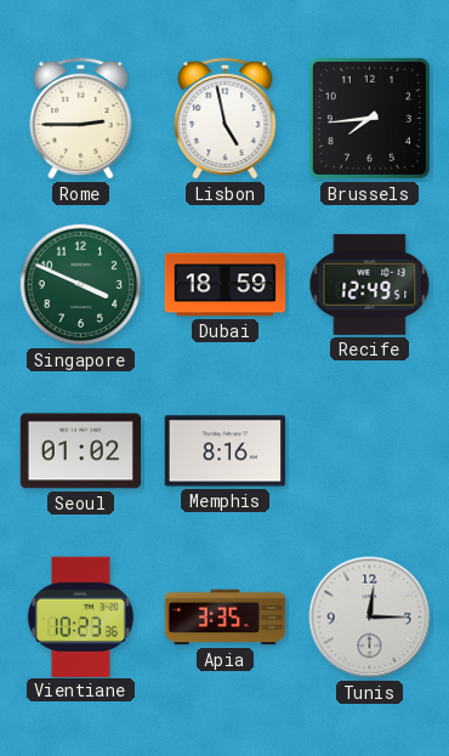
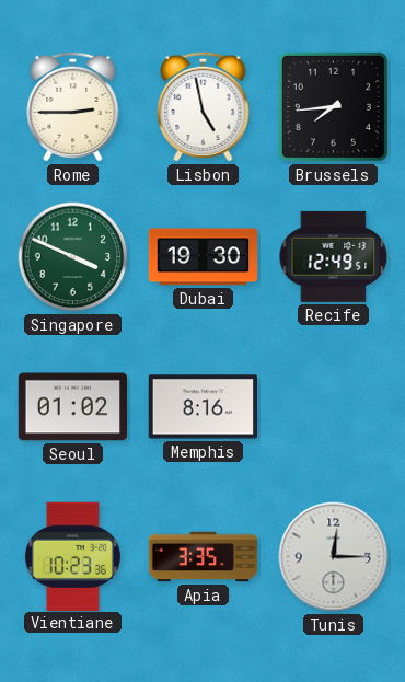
Dubai: 18:59 -> 19:30 (204, 257)
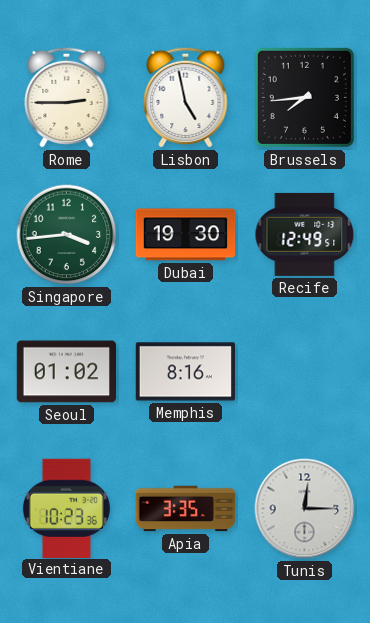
Singapore: 3:49 -> 3:44 (67, 235)
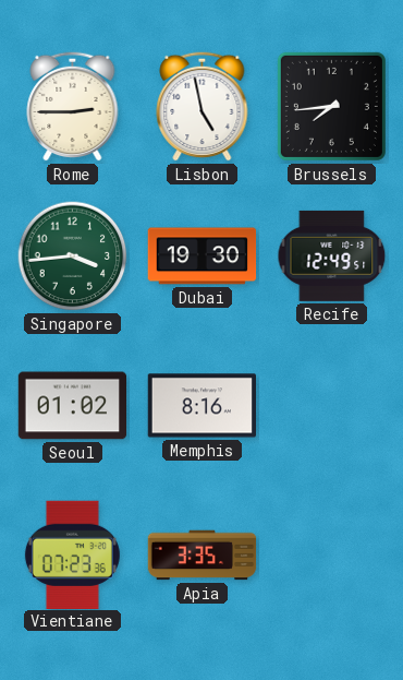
Vientiane: 10:23 -> 07:23 (72, 554)
Tunis: 12:15 -> none (305, 509)
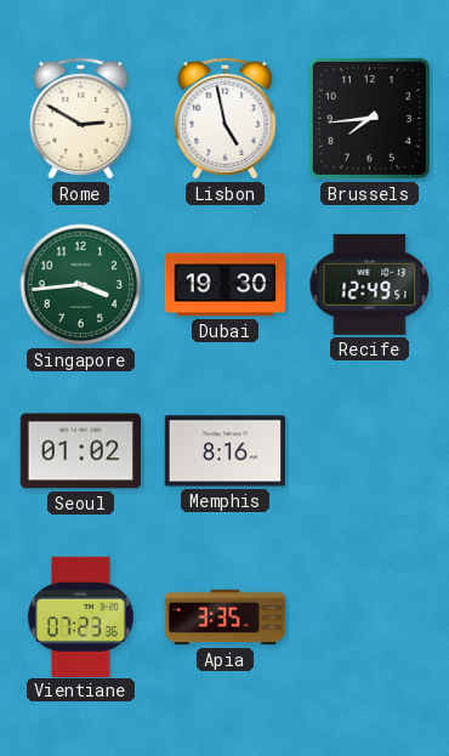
Rome: 2:45 -> 2:50 (81, 118)
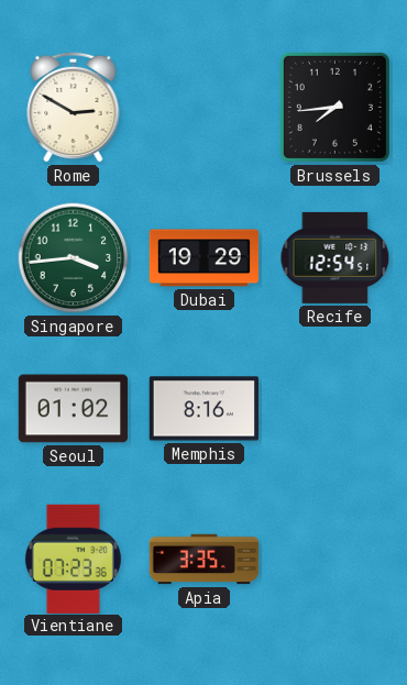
Lisbon: 4:58 -> none (226, 118)
Dubai: 19:30 -> 19:29 (205, 258)
Recife: 12:49 -> 12:54 (335, 257)
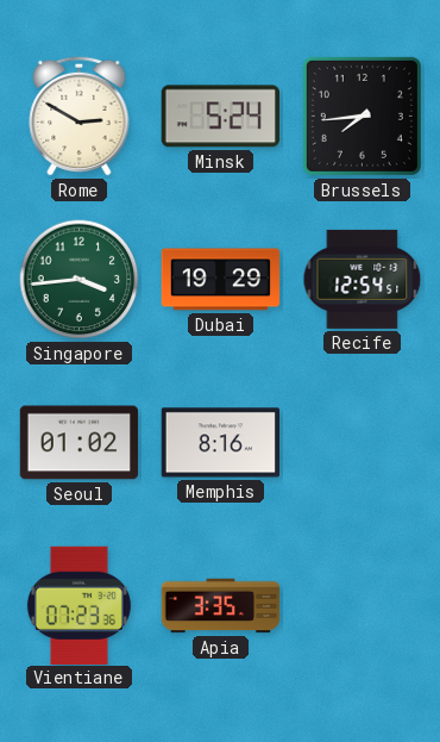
Minsk: none -> 5:24 (220, 117)
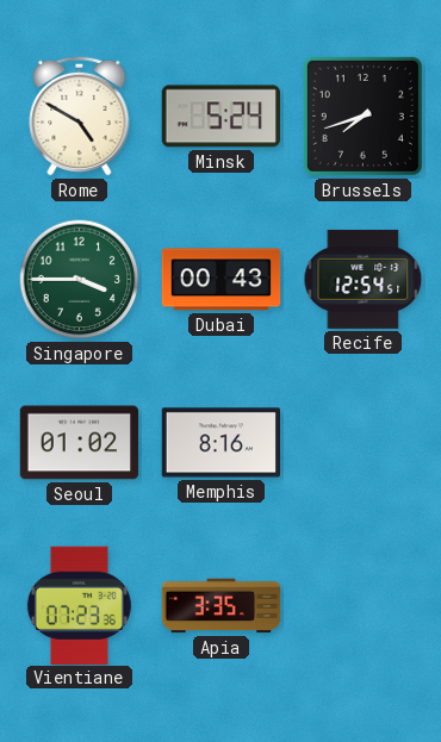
Rome: 2:50 -> 4:50 (80, 116)
Brussels: 7:44 -> 7:42 (362, 116)
Singapore: 3:44 -> 3:45 (80, 280)
Dubai: 19:29 -> 00:43 (222, 280)
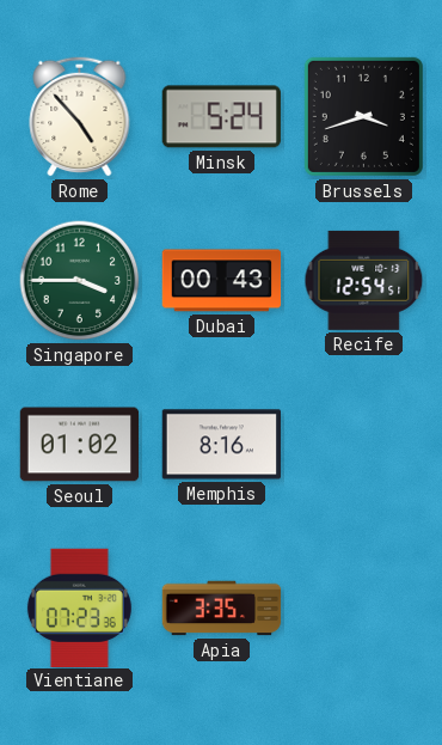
Rome: 4:50 -> 4:53 (80, 116)
Brussels: 7:42 -> 3:42 (363, 116)
